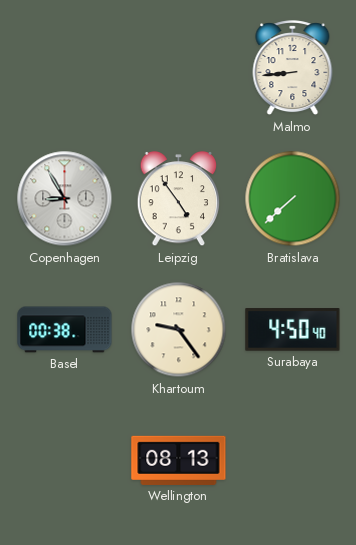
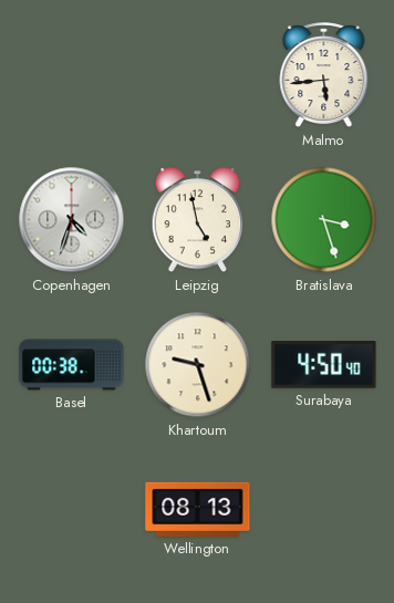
Malmo: 8:44 -> 5:44 (324, 75)
Copenhagen: 8:55 -> 4:33 (72, 220)
Leipzig: 4:54 -> 4:58 (198, 221)
Bratislava: 7:38 -> 3:27 (324, 220)
Khartoum: 9:24 -> 9:27 (198, 365)
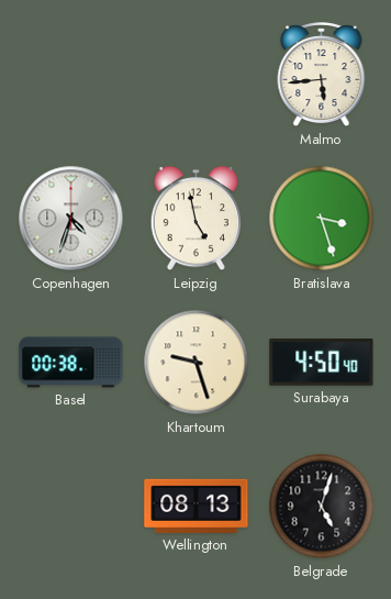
Belgrade: none -> 5:03 (322, 507)
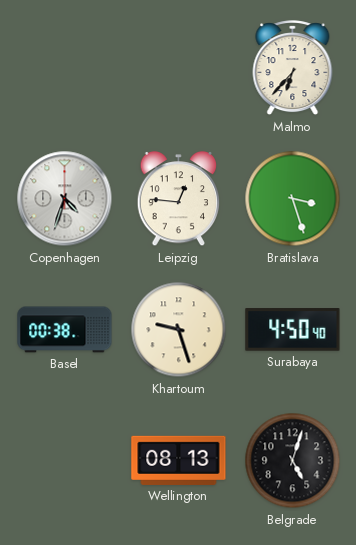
Malmo: 5:44 -> 6:37 (293, 68)
Leipzig: 4:58 -> 12:46 (179, 200)
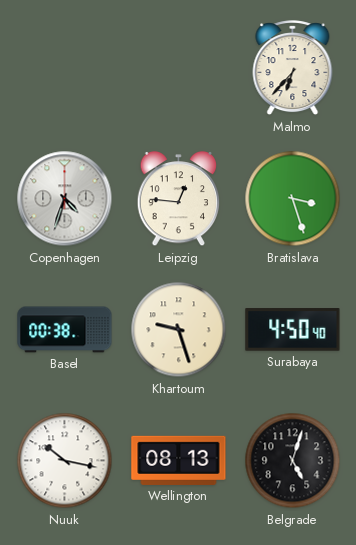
Nuuk: none -> 10:17 (65, 461)
